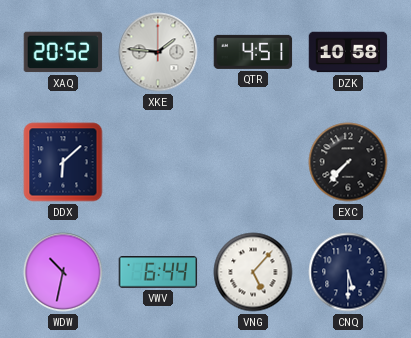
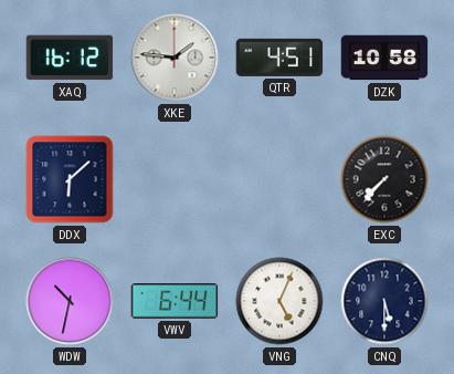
XAQ: 20:52 -> 16:12 (70, 58)
VNG: 5:07 -> 5:04 (279, 301)
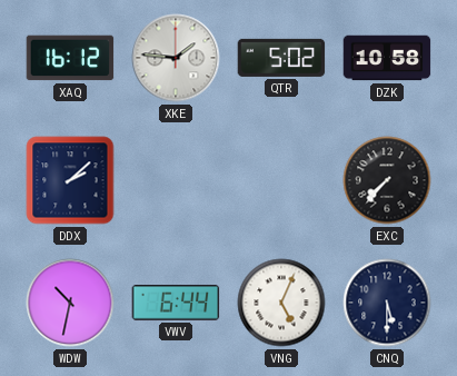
QTR: 4:51 -> 5:02 (281, 58)
DDX: 6:08 -> 2:08 (70, 180)
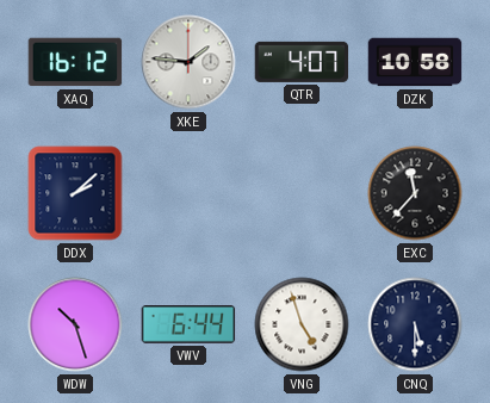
QTR: 5:02 -> 4:07 (302, 62)
EXC: 7:37 -> 11:37 (415, 193)
WDW: 10:32 -> 10:27 (75, 324)
VNG: 5:04 -> 4:57 (302, 324)
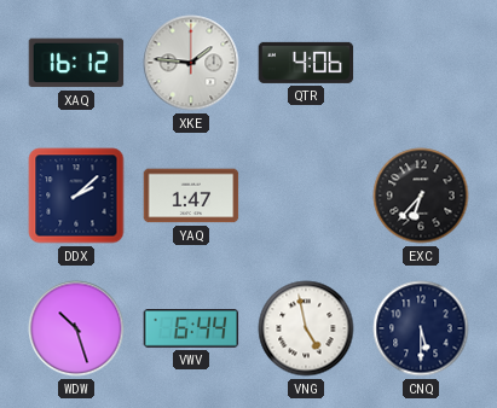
QTR: 4:07 -> 4:06 (306, 63)
DZK: 10:58 -> none (415, 62)
YAQ: none -> 1:47 (191, 196)
EXC: 11:37 -> 6:37 (421, 196)
VNG: 4:57 -> 4:58 (306, 328)
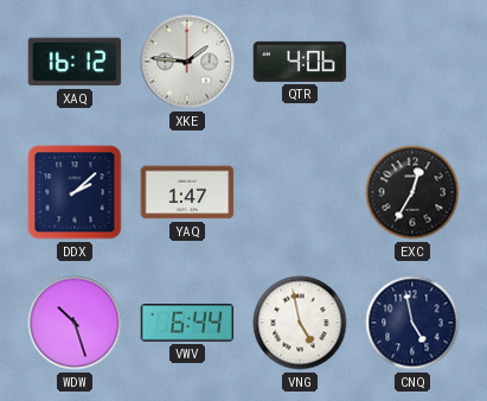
EXC: 6:37 -> 12:35 (412, 192)
CNQ: 5:30 -> 4:58 (412, 323)
